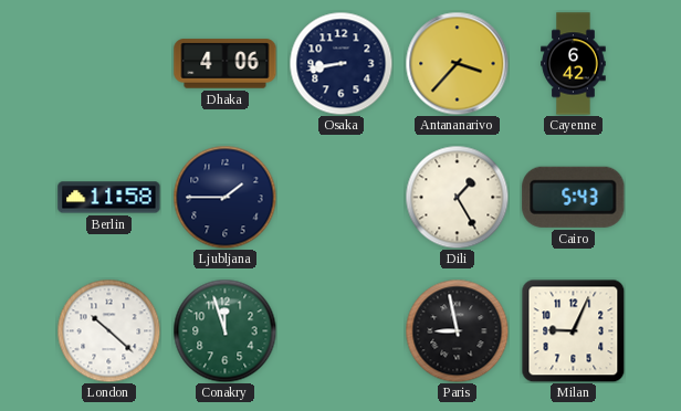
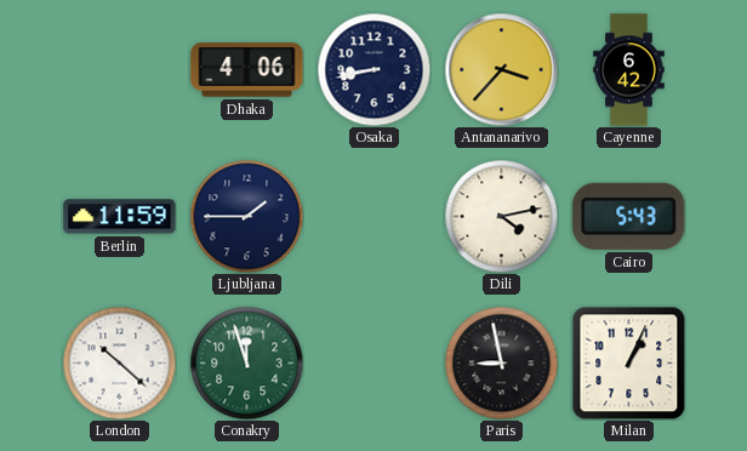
Berlin: 11:58 -> 11:59 (120, 217)
Dili: 1:25 -> 4:13 (501, 216)
Milan: 9:04 -> 1:04 (628, 362)
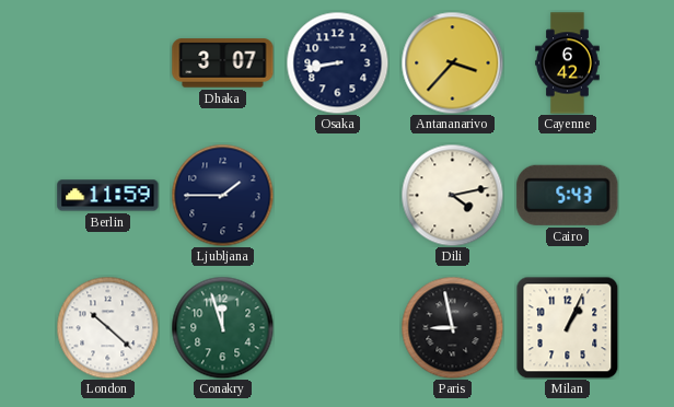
Dhaka: 4:06 -> 3:07 (223, 63)
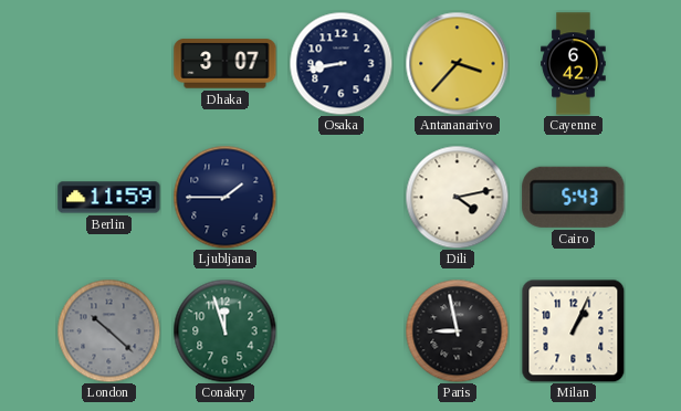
London dial: white -> grey (108, 330)
